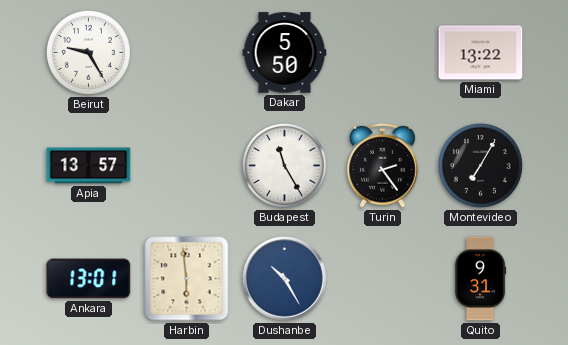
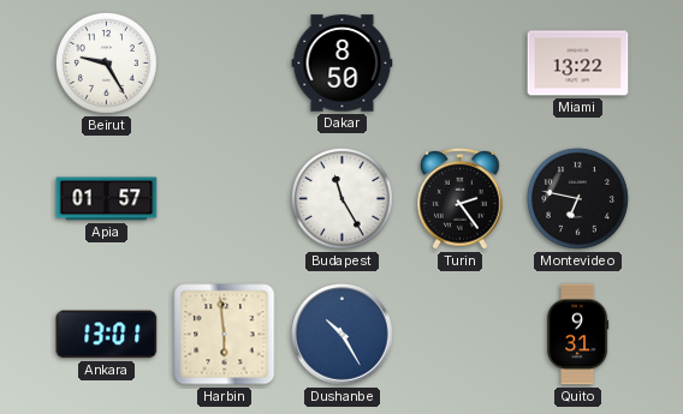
Dakar: 5:50 -> 8:50 (343, 64)
Apia: 13:57 -> 01:57 (107, 199)
Montevideo: 7:05 -> 6:47 (577, 198)
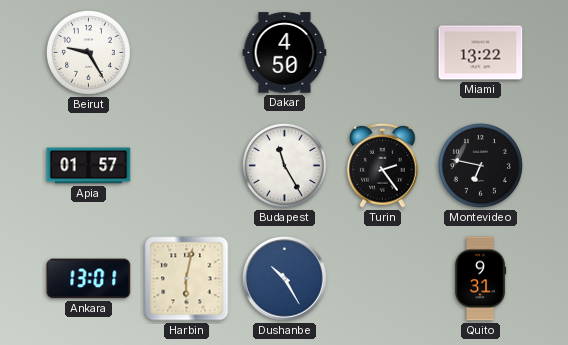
Dakar: 8:50 -> 4:50 (285, 53)
Harbin: 5:59 -> 6:02 (187, 279)
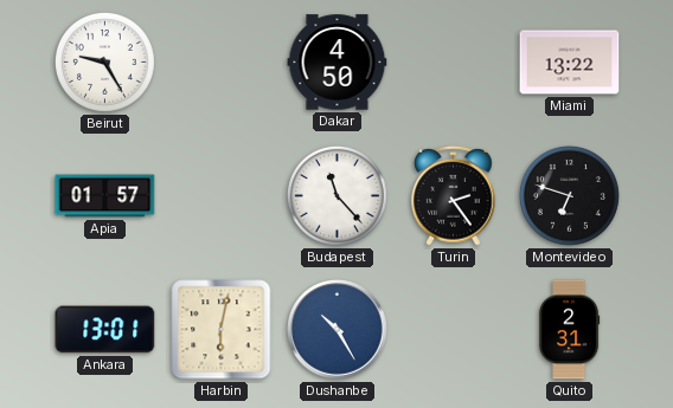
Budapest: 11:25 -> 11:23 (336, 195)
Montevideo: 6:47 -> 6:48 (569, 195)
Quito: 9:31 -> 2:31 (569, 330)
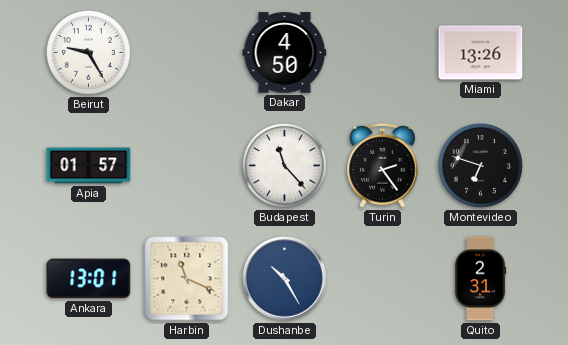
Miami: 13:22 -> 13:26 (481, 53)
Harbin: 6:02 -> 11:19 (187, 279)
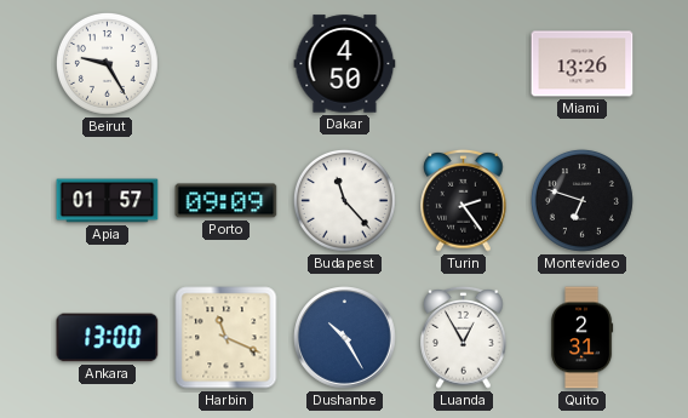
Porto: none -> 09:09 (227, 201)
Ankara: 13:01 -> 13:00 (108, 338)
Luanda: none -> 12:55 (464, 337)
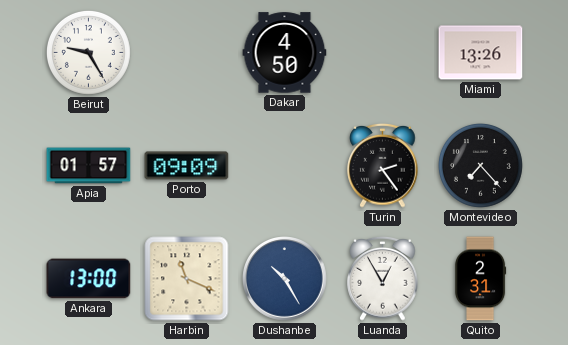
Budapest: 11:23 -> none (344, 200)
Montevideo: 6:48 -> 7:23 (480, 165)
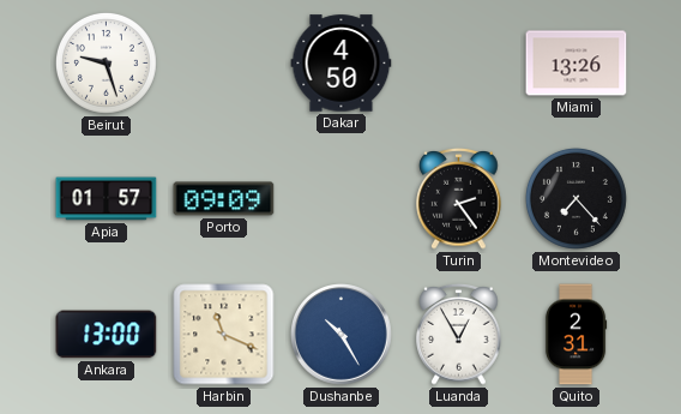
Beirut: 9:25 -> 9:27 (106, 62)
